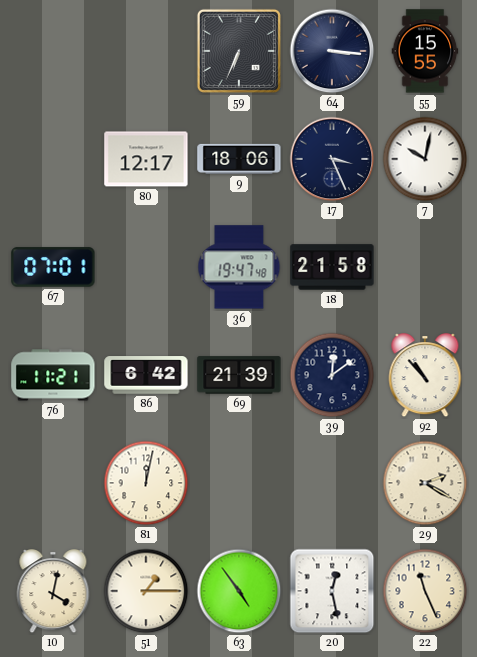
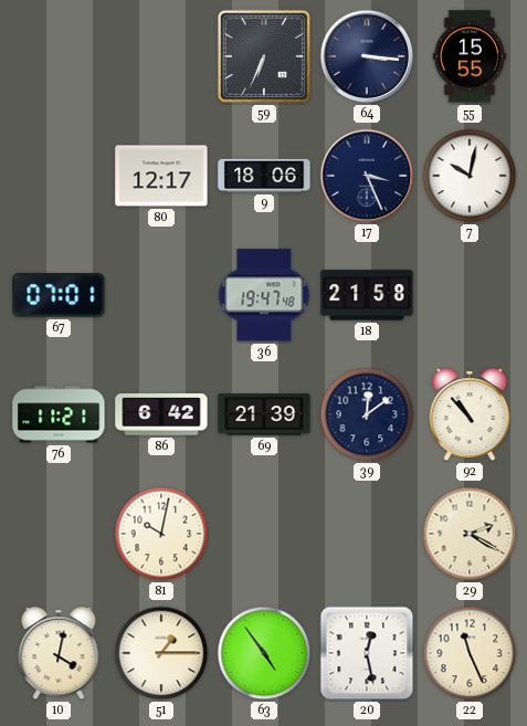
81: 12:02 -> 10:02 (161, 534)
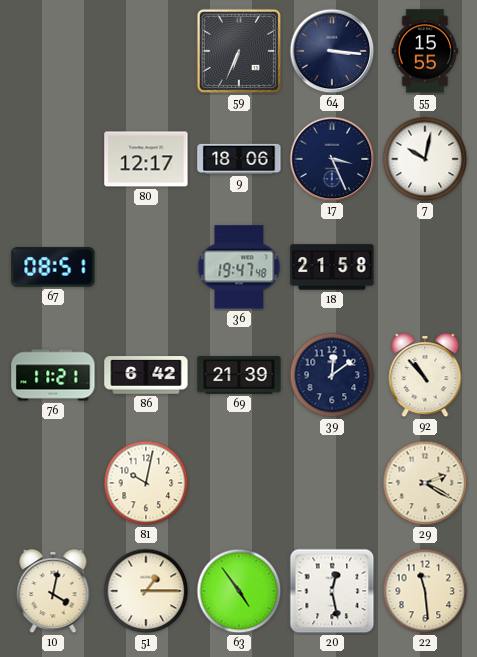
67: 07:01 -> 08:51 (53, 267)
22: 11:26 -> 11:29 (425, 591)
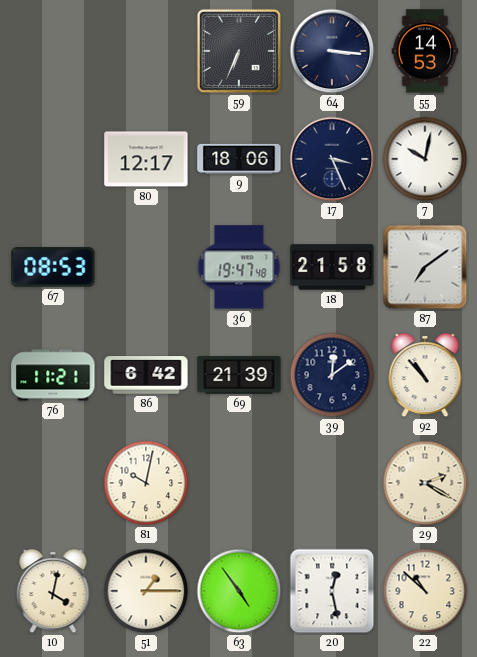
55: 15:55 -> 14:53 (425, 51)
67: 08:51 -> 08:53 (53, 267)
87: none -> 7:09 (425, 267)
22: 11:29 -> 10:52 (425, 591)
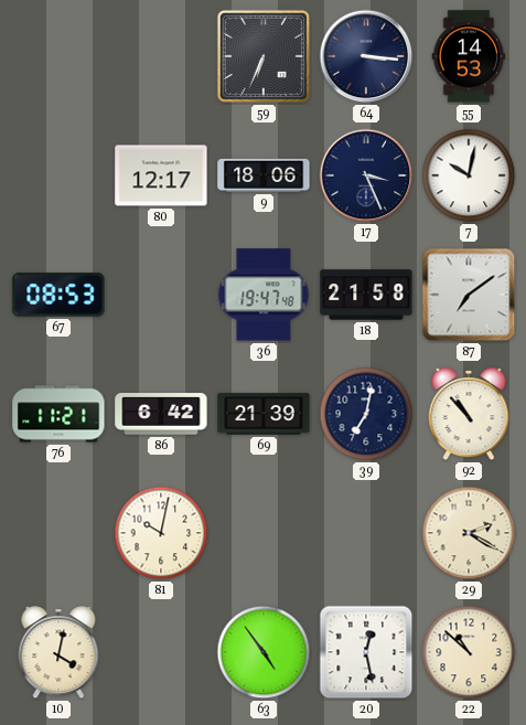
39: 12:09 -> 7:02 (366, 414)
51: 1:15 -> none (146, 591)
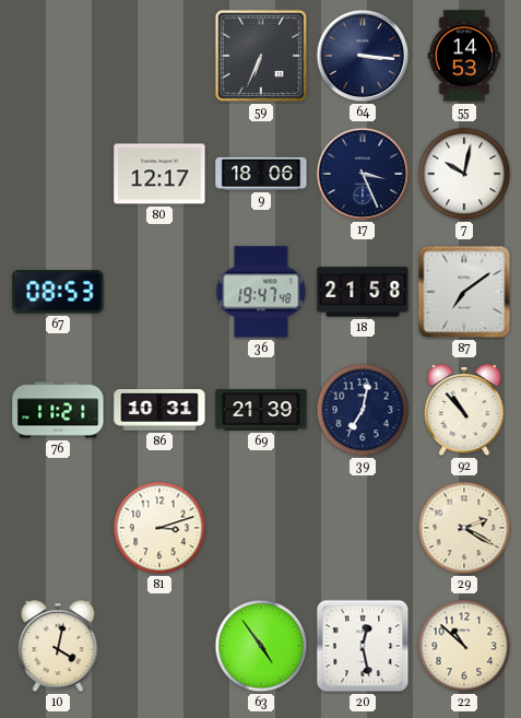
86: 6:42 -> 10:31 (159, 410)
81: 10:02 -> 3:12 (159, 528)
